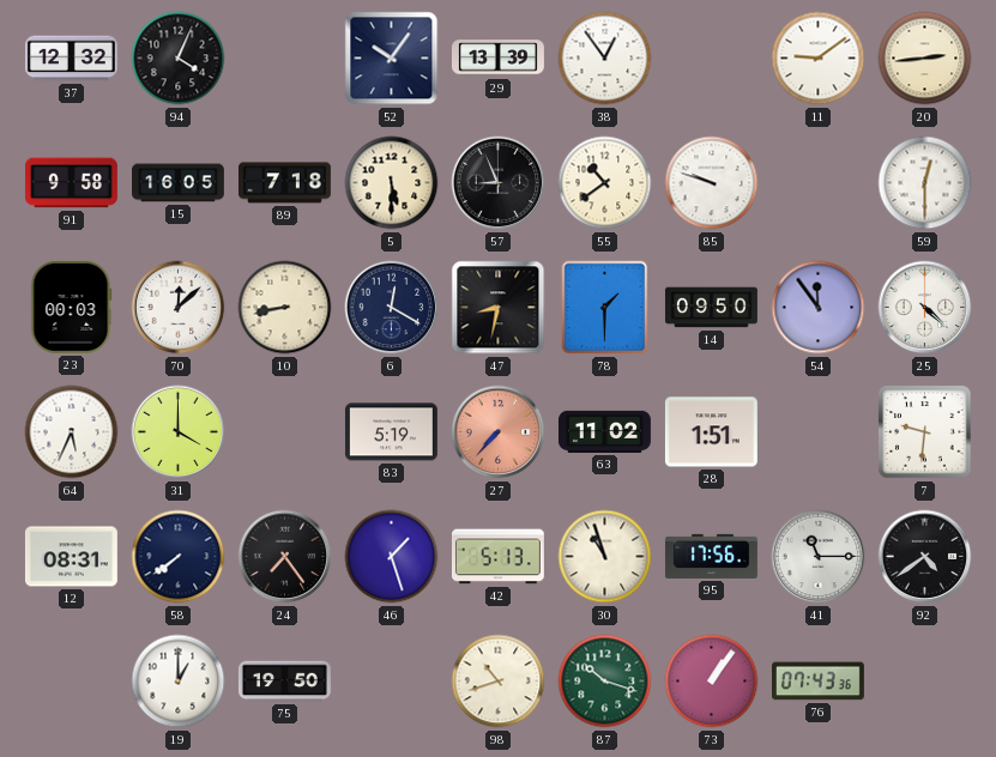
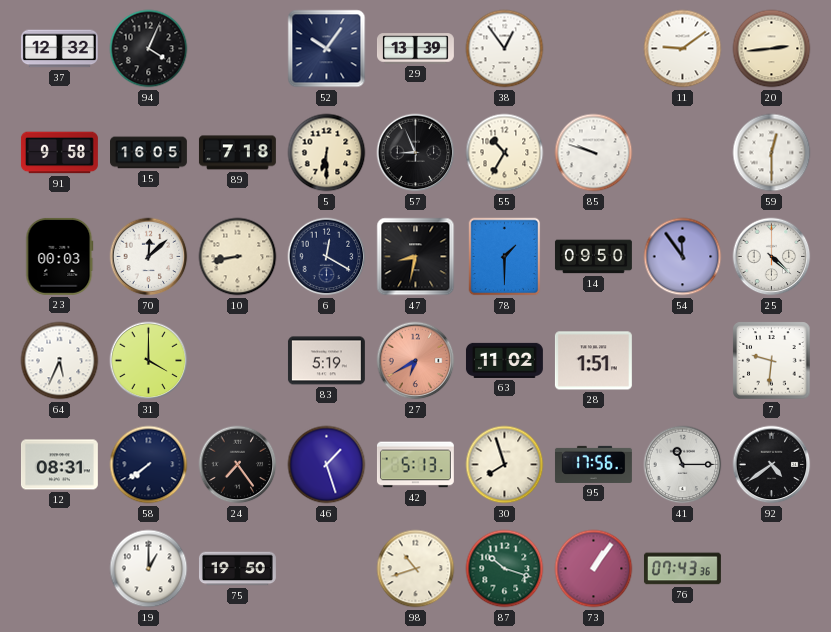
5: 5:30 -> 6:30 (327, 153)
55: 10:39 -> 10:35 (505, 153)
27: 7:37 -> 6:40 (416, 361)
30: 10:57 -> 7:57 (505, 465)
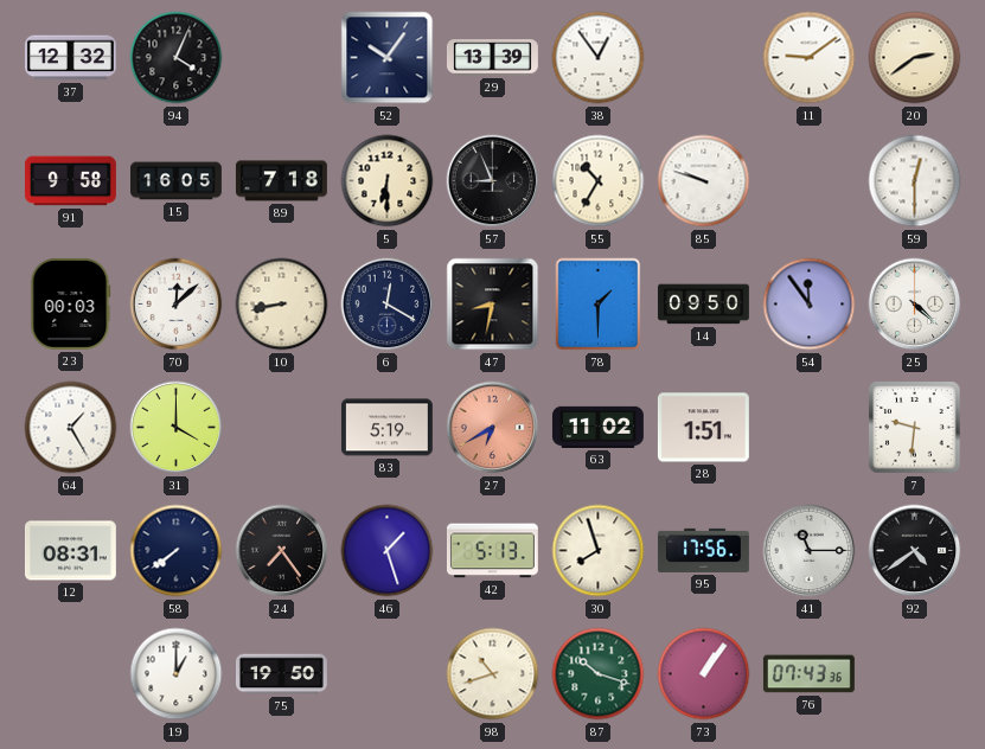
20: 2:44 -> 2:39 (915, 58)
64: 5:34 -> 1:25 (71, 428)
